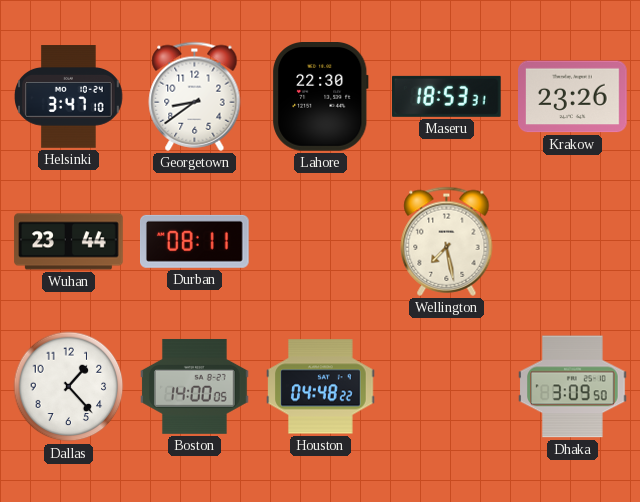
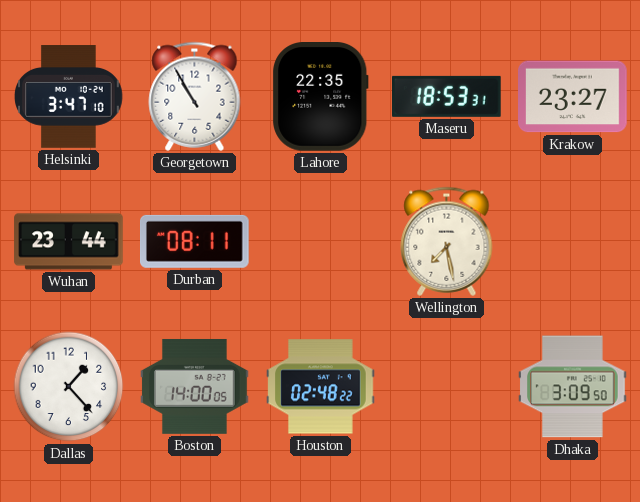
Georgetown: 8:39 -> 10:55 (195, 96)
Lahore: 22:30 -> 22:35 (321, 97)
Krakow: 23:26 -> 23:27 (573, 97)
Houston: 04:48 -> 02:48 (321, 387)
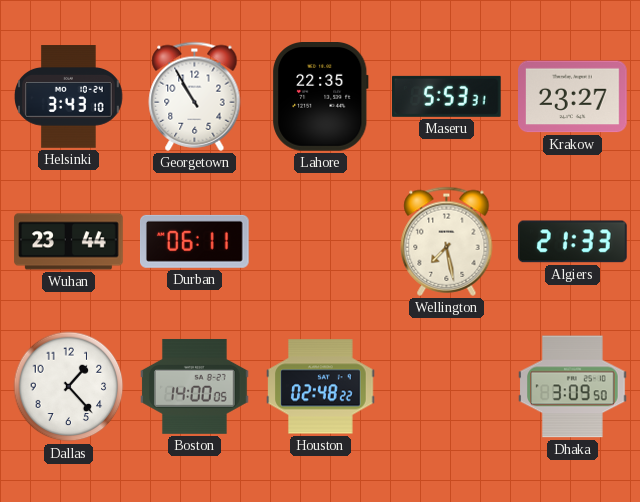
Helsinki: 3:47 -> 3:43 (69, 97)
Maseru: 18:53 -> 5:53 (447, 96)
Durban: 08:11 -> 06:11 (195, 241)
Algiers: none -> 21:33 (573, 242)
